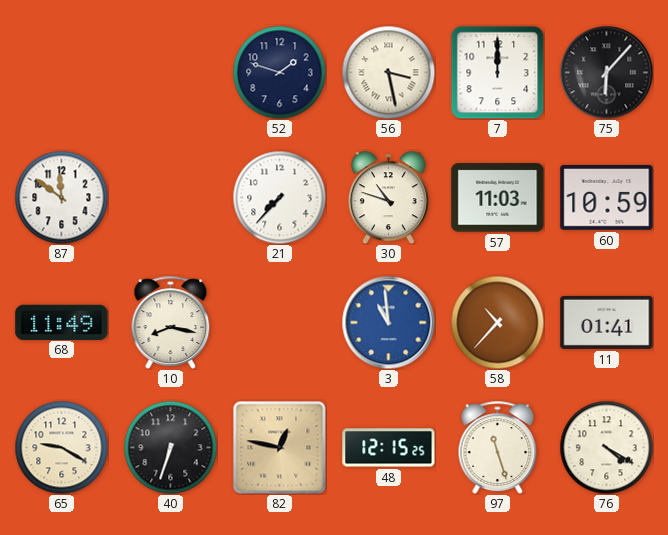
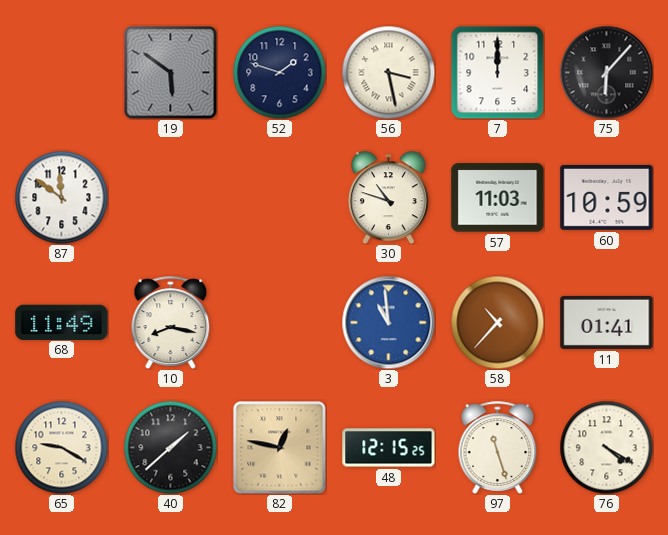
19: none -> 5:51 (170, 72)
21: 7:37 -> none (279, 197)
40: 6:33 -> 1:38 (170, 447)
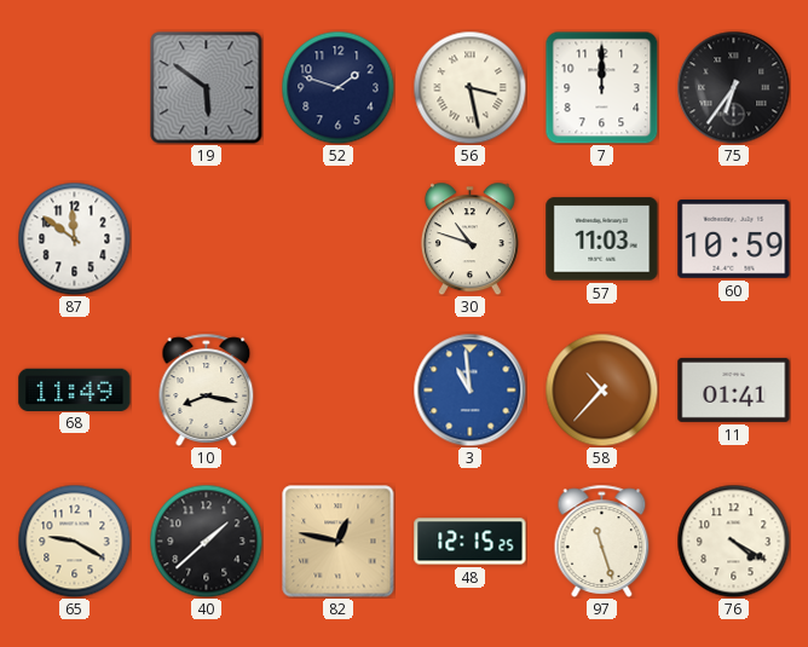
75: 6:07 -> 6:36 (733, 87)
